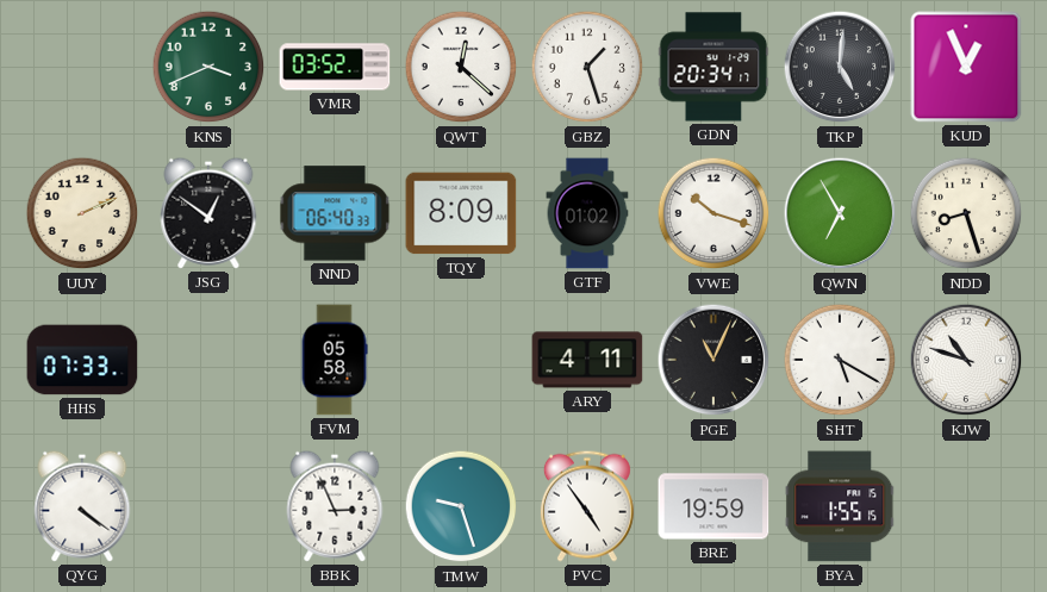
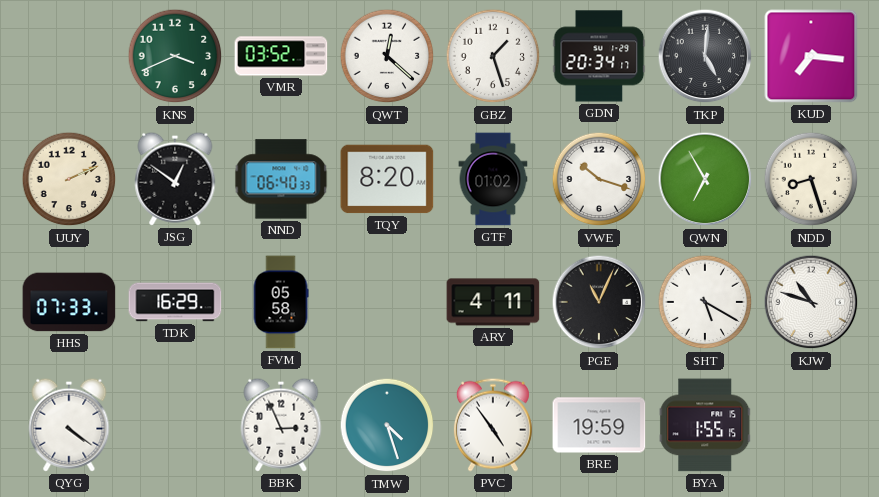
KUD: 12:56 -> 7:16 (811, 56)
TQY: 8:09 -> 8:20 (387, 179)
TDK: none -> 16:29 (175, 302)
TMW: 9:27 -> 4:27 (387, 425)
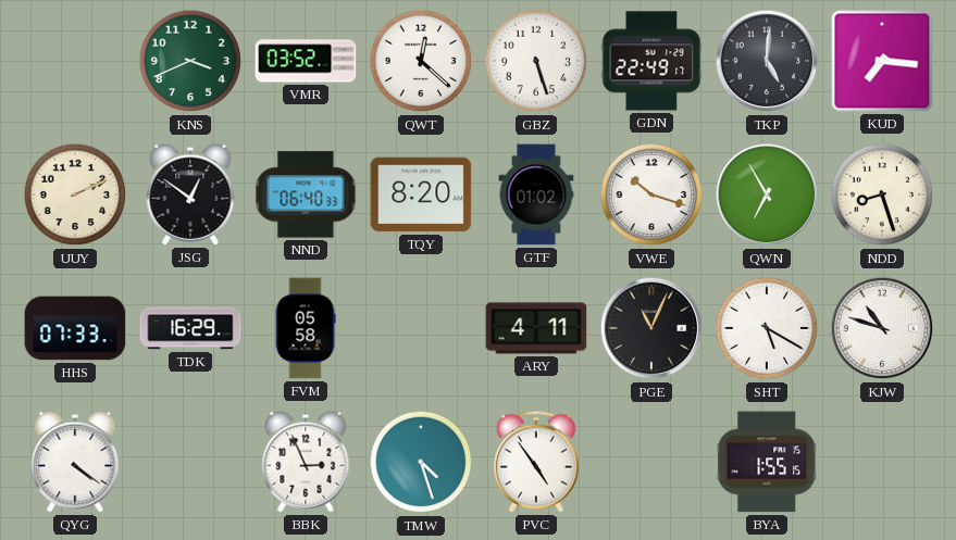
GBZ: 1:27 -> 5:27 (536, 61)
GDN: 20:34 -> 22:49 (651, 61)
BRE: 19:59 -> none (599, 425)
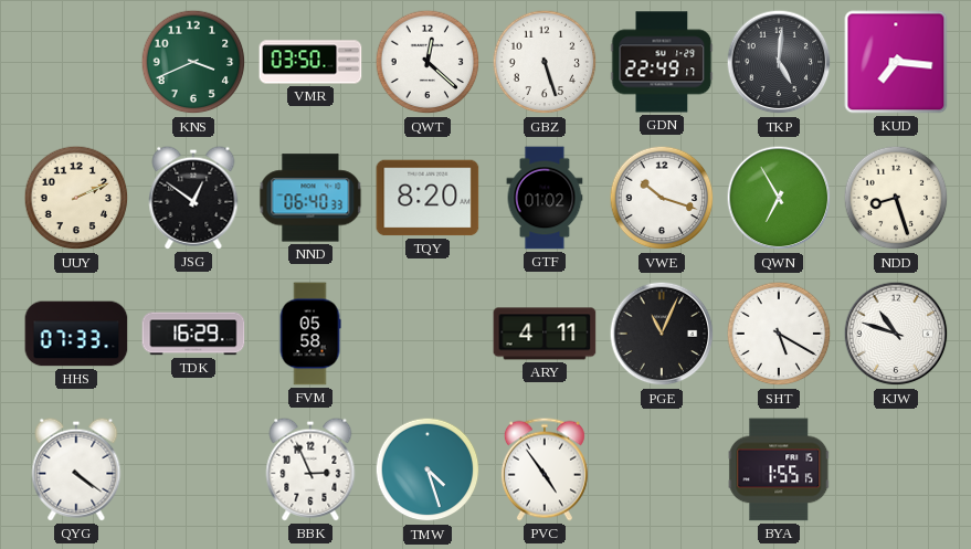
VMR: 03:52 -> 03:50 (310, 62)
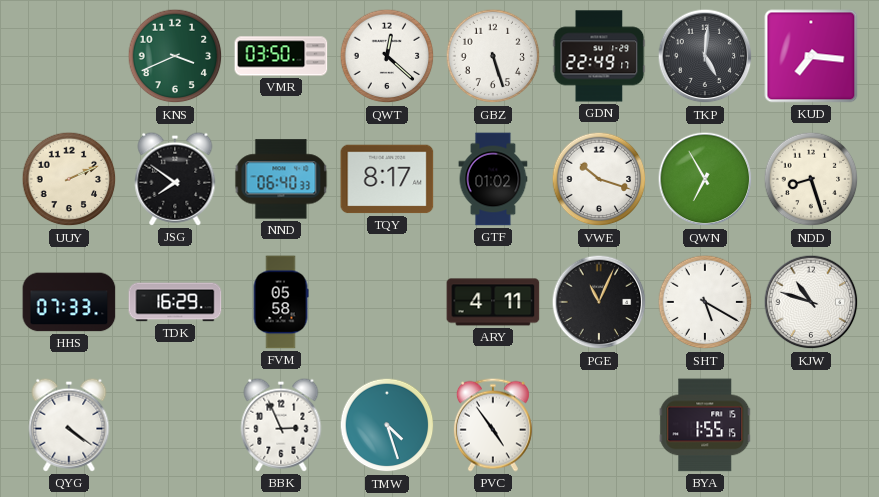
JSG: 12:51 -> 7:51 (175, 179)
TQY: 8:20 -> 8:17 (387, 179)
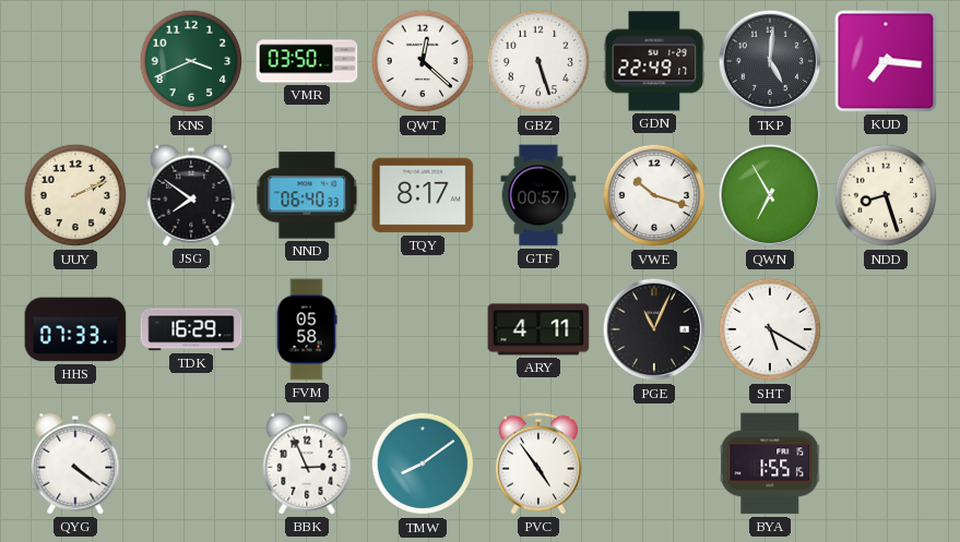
GTF: 01:02 -> 00:57 (538, 195)
KJW: 10:48 -> none (811, 302)
TMW: 4:27 -> 8:09 (423, 463)
